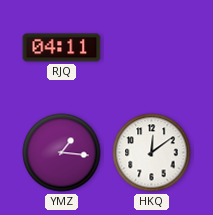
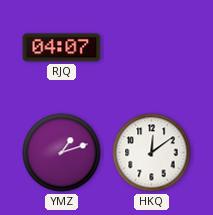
RJQ: 04:11 -> 04:07 (62, 48)
YMZ: 1:16 -> 1:12 (62, 153)
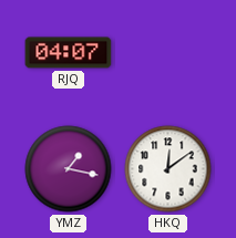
YMZ: 1:12 -> 1:17 (69, 169)
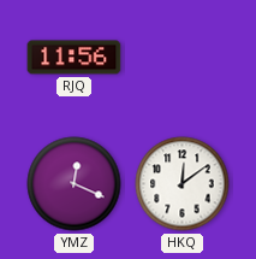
RJQ: 04:07 -> 11:56 (75, 58)
YMZ: 1:17 -> 12:19 (75, 184)
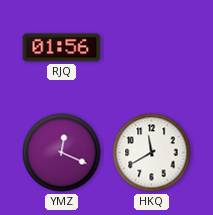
RJQ: 11:56 -> 01:56 (62, 48)
HKQ: 12:09 -> 11:40 (152, 153)
